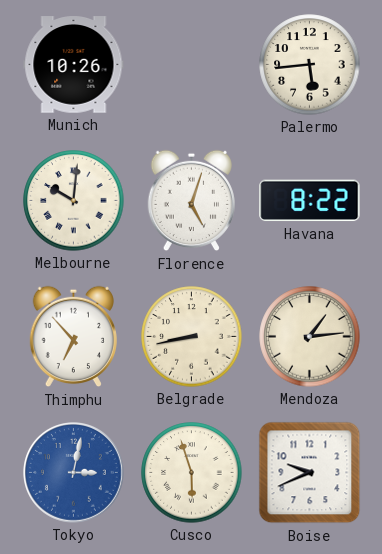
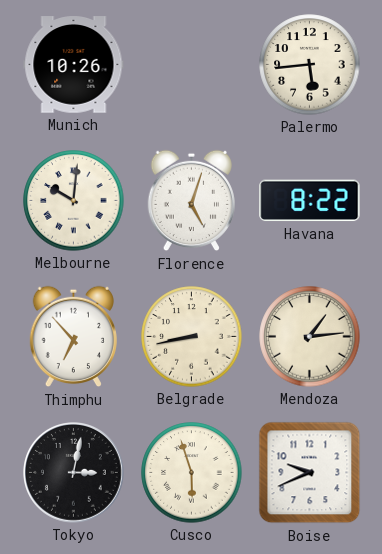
Tokyo dial: blue -> black (74, 473)
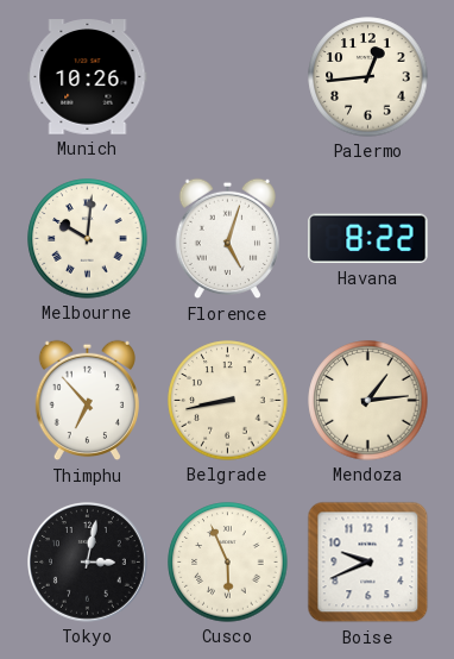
Palermo: 5:44 -> 12:44 (368, 77)
Cusco: 5:57 -> 5:56 (228, 563)
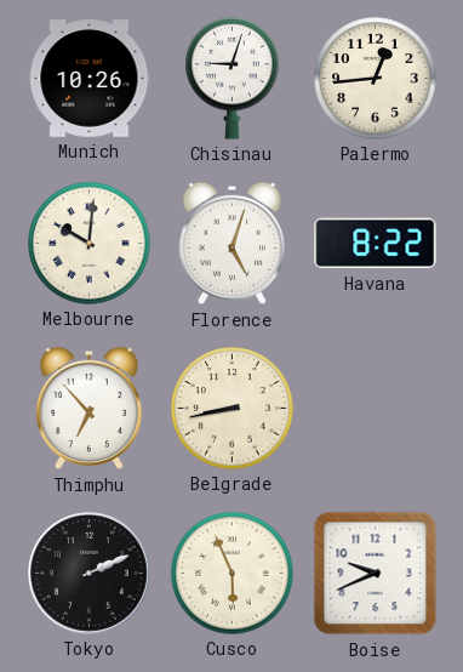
Chisinau: none -> 9:03 (233, 79)
Mendoza: 1:14 -> none (368, 401)
Tokyo: 3:02 -> 2:11 (90, 574)
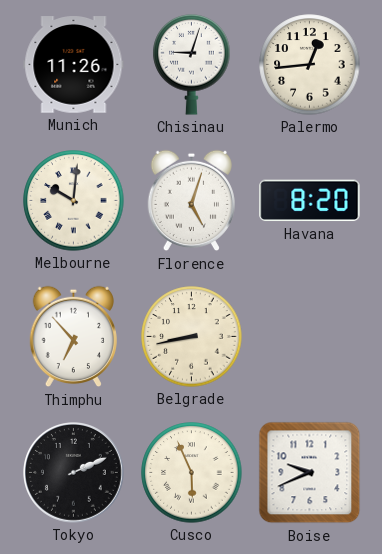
Munich: 10:26 -> 11:26 (74, 65)
Havana: 8:22 -> 8:20 (310, 201)
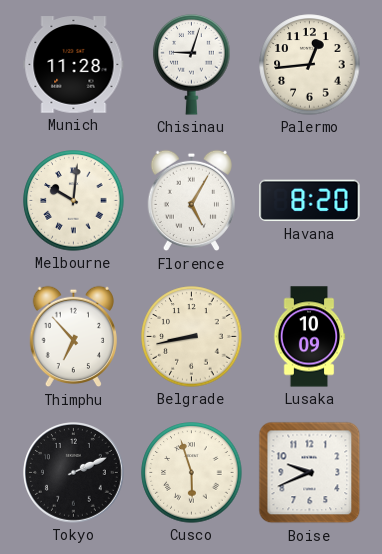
Munich: 11:26 -> 11:28 (74, 65)
Florence: 5:03 -> 5:05 (191, 201)
Lusaka: none -> 10:09 (309, 337)
Cusco: 5:56 -> 5:57 (192, 473)
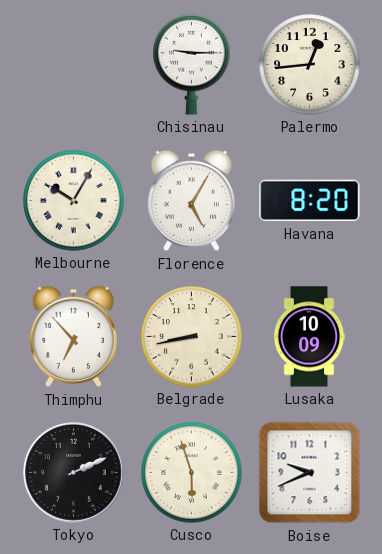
Munich: 11:28 -> none (74, 65)
Chisinau: 9:03 -> 9:15 (192, 65)
Melbourne: 10:01 -> 10:05 (74, 201)
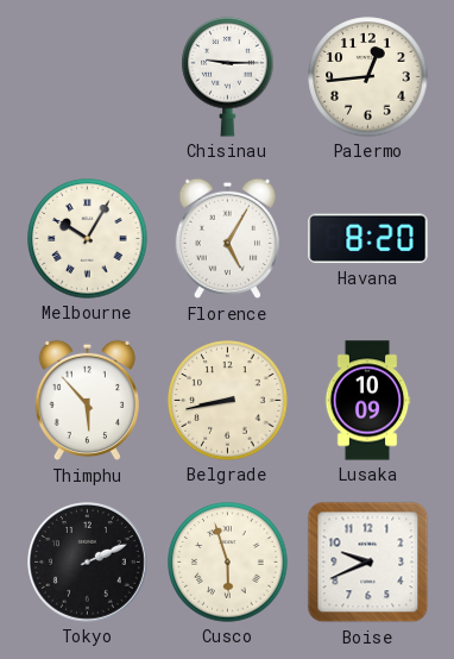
Thimphu: 6:53 -> 5:53 (87, 401)
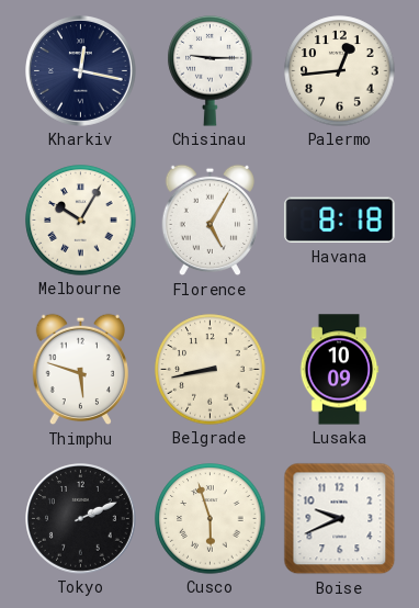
Kharkiv: none -> 12:17 (81, 71)
Havana: 8:20 -> 8:18 (340, 221)
Thimphu: 5:53 -> 5:48 (80, 370)
